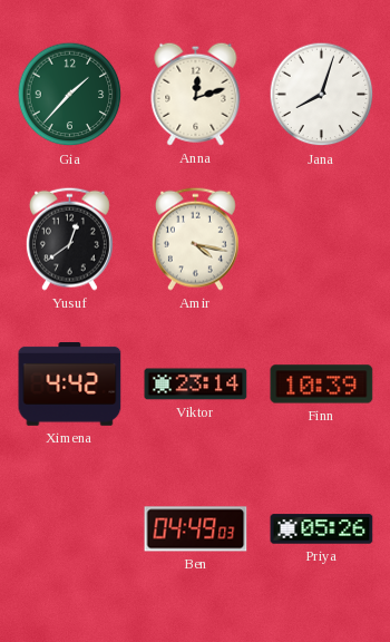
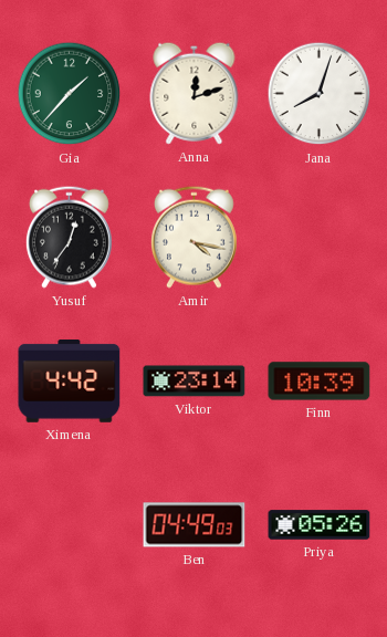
Yusuf: 12:39 -> 12:36 (69, 237)
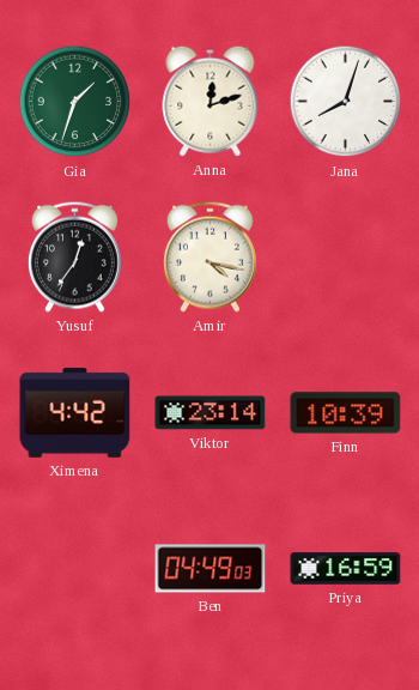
Gia: 1:37 -> 1:33 (75, 102)
Priya: 05:26 -> 16:59 (346, 569)
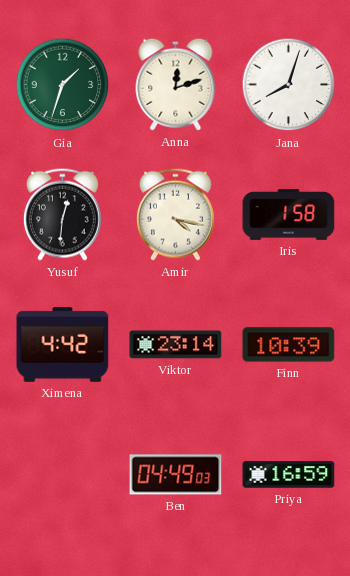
Yusuf: 12:36 -> 12:31 (62, 214)
Iris: none -> 1:58 (289, 215)
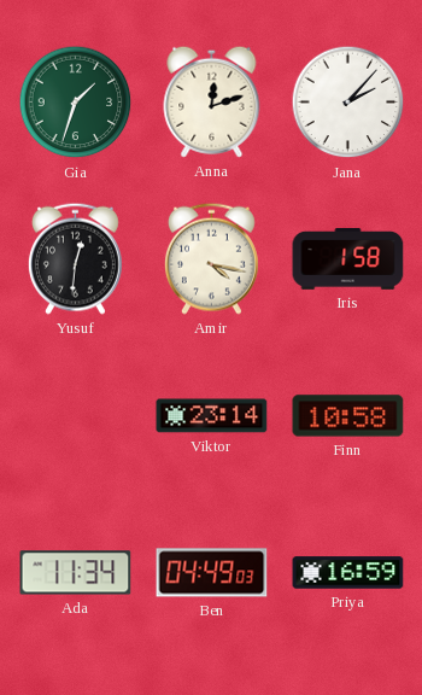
Jana: 8:03 -> 2:07 (348, 103)
Ximena: 4:42 -> none (63, 345)
Finn: 10:39 -> 10:58 (348, 416)
Ada: none -> 11:34 (76, 573)
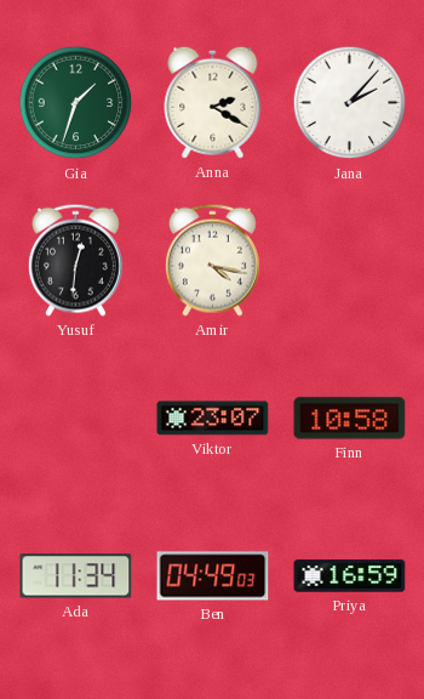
Anna: 12:12 -> 2:20 (213, 102)
Iris: 1:58 -> none (348, 259)
Viktor: 23:14 -> 23:07 (213, 419)
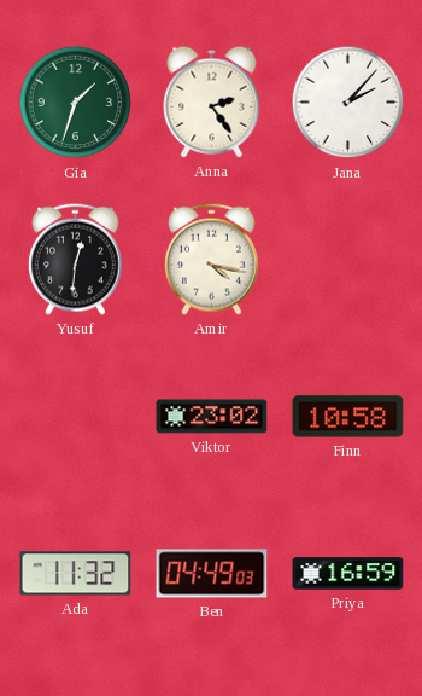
Anna: 2:20 -> 2:24 (212, 101)
Viktor: 23:07 -> 23:02 (212, 417)
Ada: 11:34 -> 11:32 (76, 574)
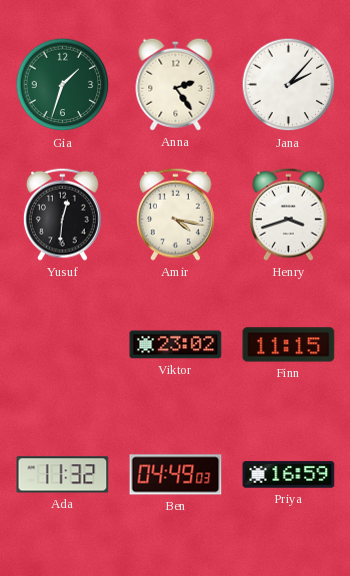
Henry: none -> 3:42 (288, 214)
Finn: 10:58 -> 11:15 (289, 345)
